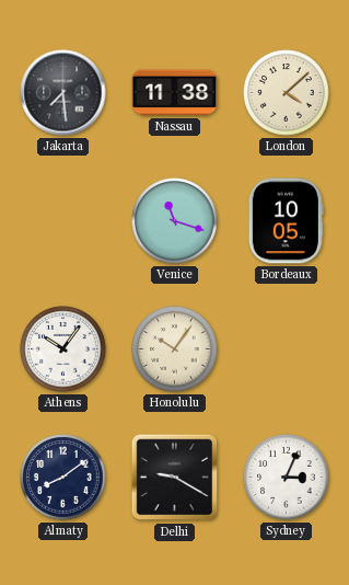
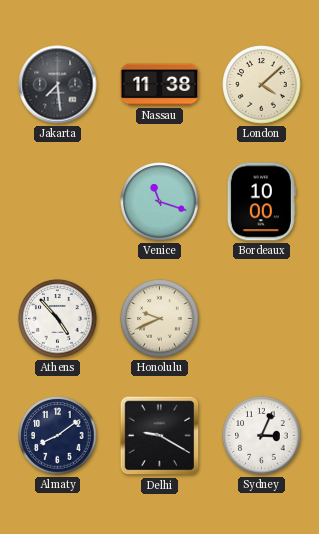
Bordeaux: 10:05 -> 10:00 (261, 202)
Athens: 10:06 -> 4:53 (58, 319)
Honolulu: 10:06 -> 9:41 (160, 319)
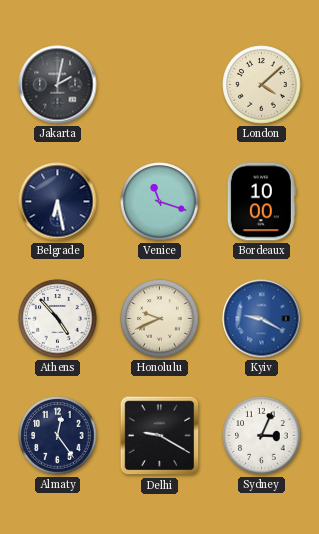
Jakarta: 7:29 -> 2:02 (58, 85)
Nassau: 11:38 -> none (160, 85)
Belgrade: none -> 6:28 (58, 202)
Kyiv: none -> 9:20 (262, 319)
Almaty: 8:09 -> 12:24 (58, 436)
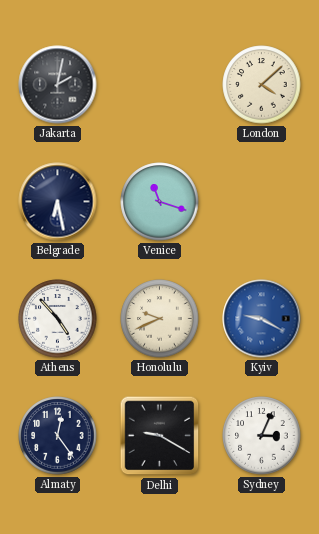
Bordeaux: 10:00 -> none (261, 202)
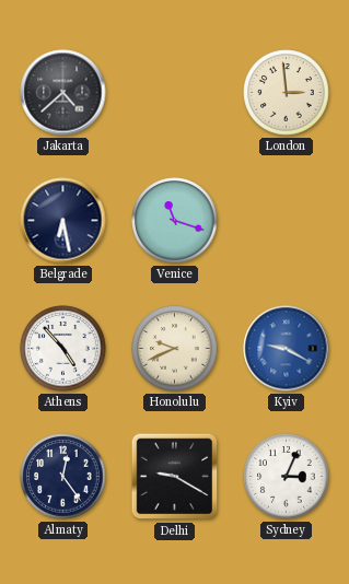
Jakarta: 2:02 -> 4:38 (63, 93)
London: 4:08 -> 2:59 (287, 93)
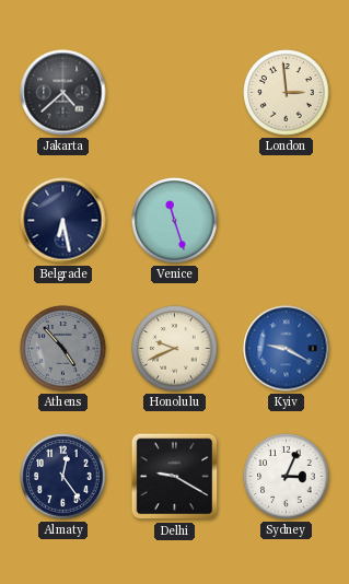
Venice: 11:18 -> 11:27 (175, 221)
Athens dial: white -> grey (63, 349)
